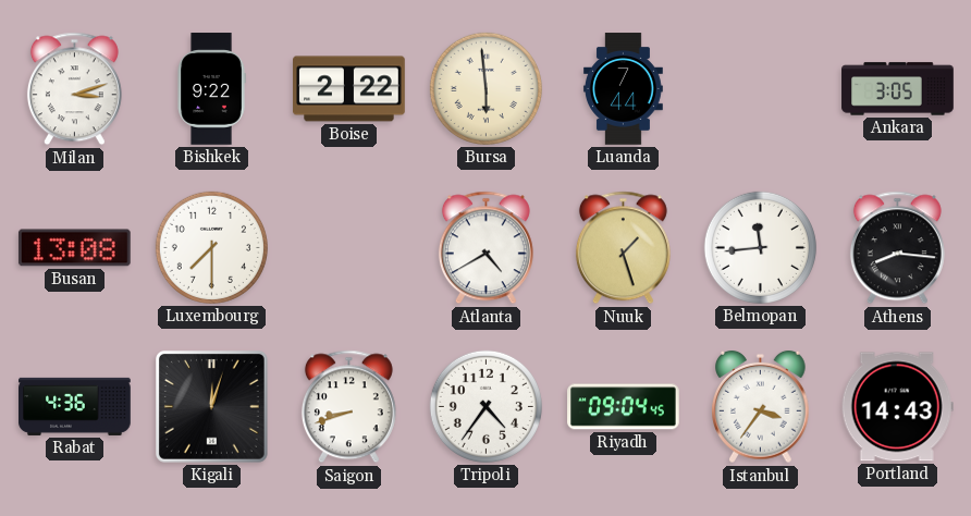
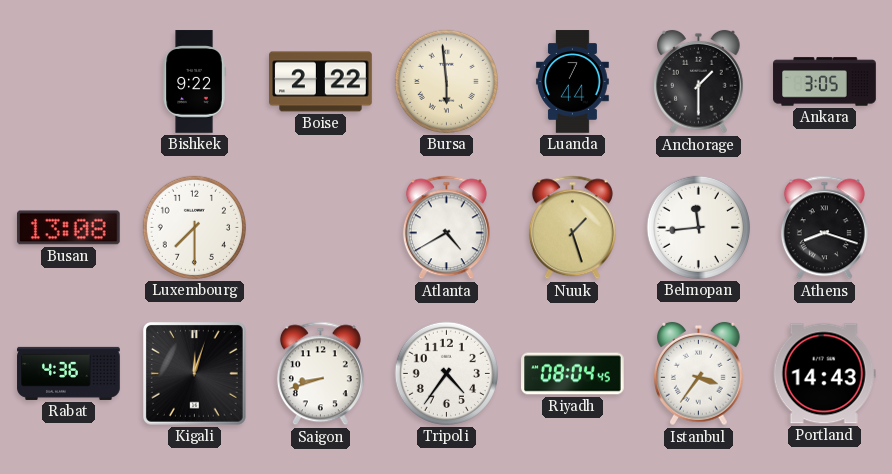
Milan: 3:12 -> none (74, 89)
Anchorage: none -> 1:30 (699, 82)
Athens: 8:16 -> 8:18 (824, 228)
Riyadh: 09:04 -> 08:04 (573, 374)
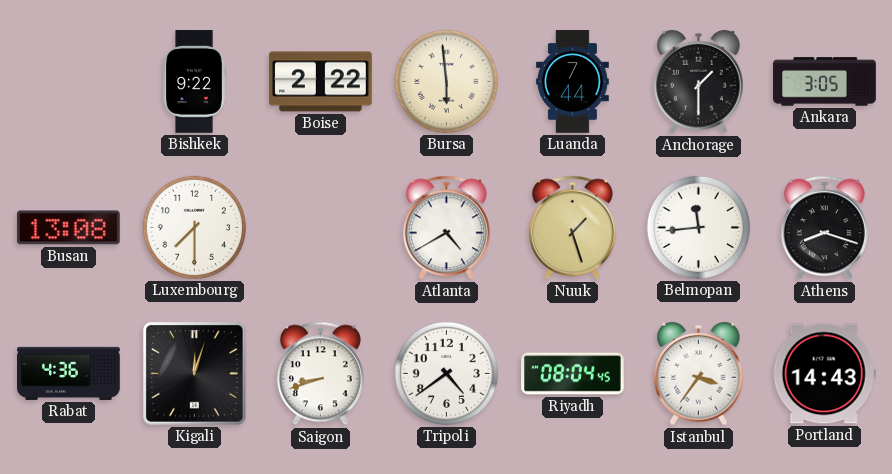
Tripoli: 4:36 -> 4:39 (446, 373)
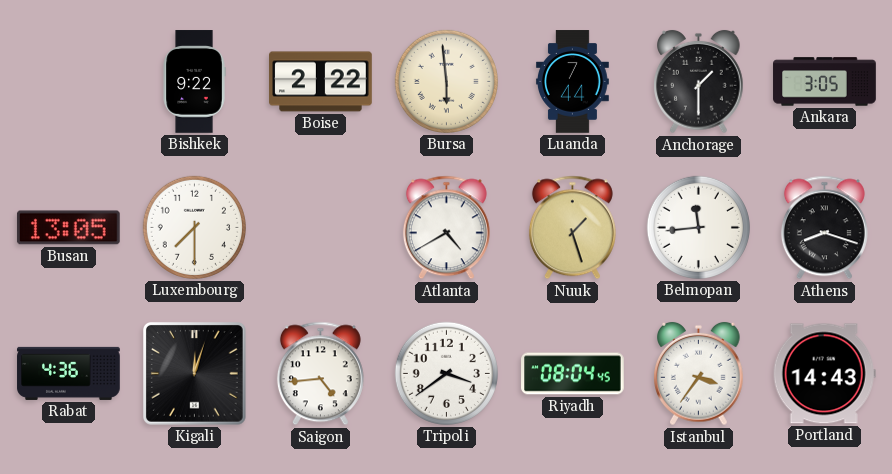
Busan: 13:08 -> 13:05 (68, 228)
Saigon: 8:42 -> 4:44 (320, 374)
Tripoli: 4:39 -> 3:39 (446, 373)
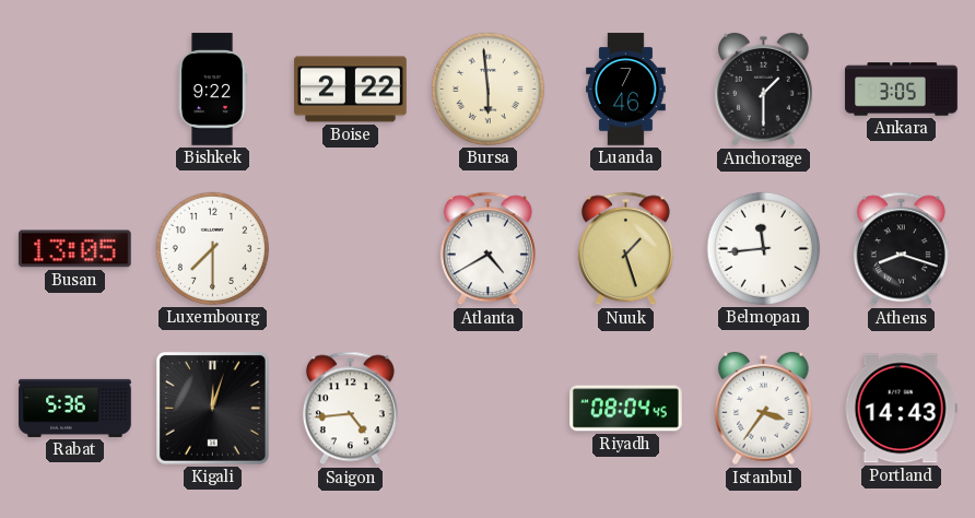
Luanda: 7:44 -> 7:46 (625, 90)
Rabat: 4:36 -> 5:36 (75, 408)
Tripoli: 3:39 -> none (446, 373)
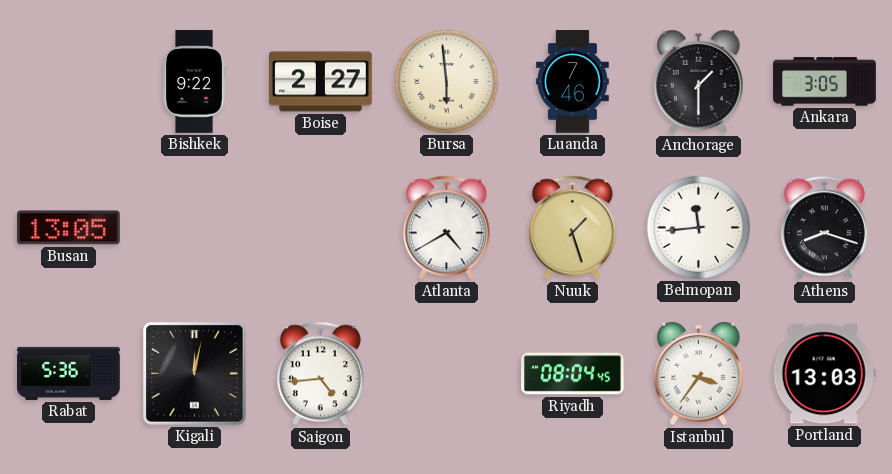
Boise: 2:22 -> 2:27 (321, 82)
Luxembourg: 7:30 -> none (212, 248)
Kigali: 12:03 -> 12:02 (195, 374)
Portland: 14:43 -> 13:03 (824, 374)
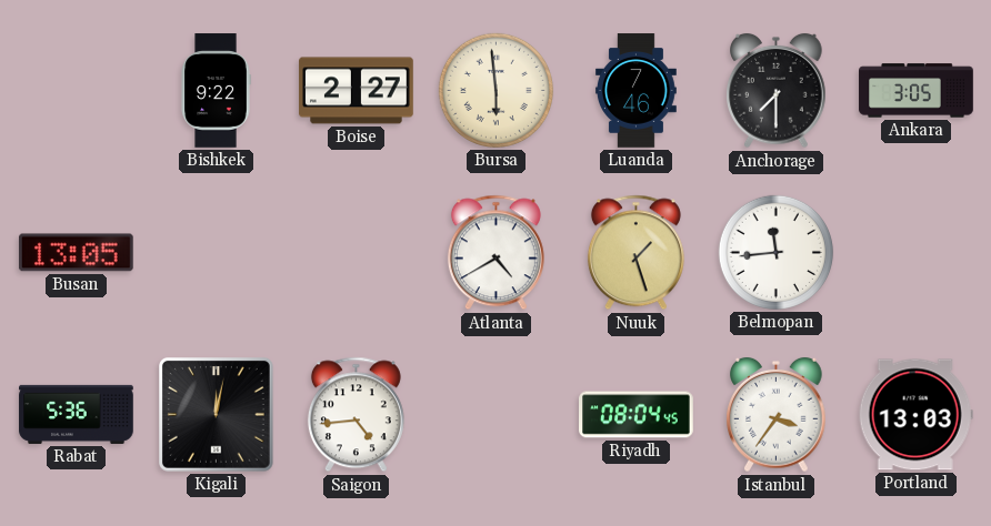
Anchorage: 1:30 -> 7:30 (777, 91)
Athens: 8:18 -> none (824, 228)
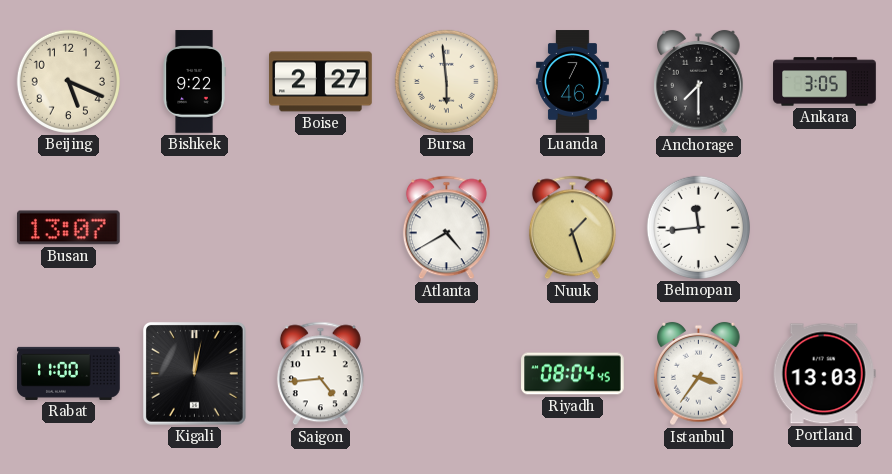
Beijing: none -> 5:19 (68, 81)
Busan: 13:05 -> 13:07 (68, 228)
Rabat: 5:36 -> 11:00 (69, 373)
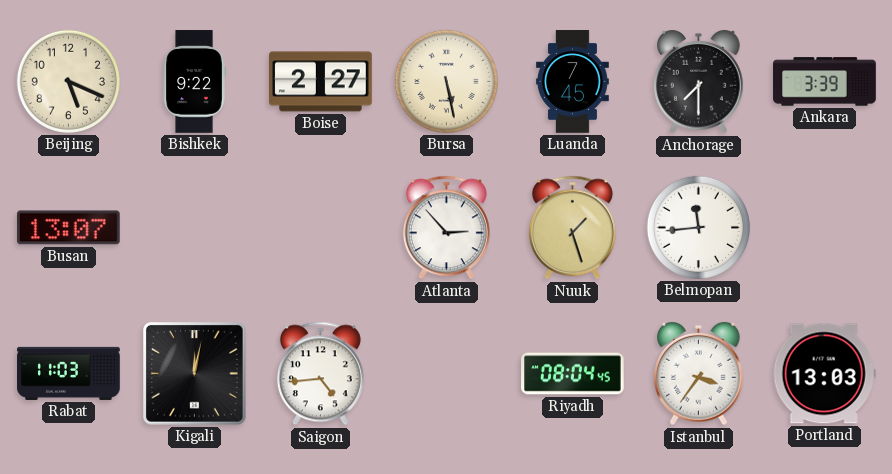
Bursa: 5:59 -> 5:28 (446, 81)
Luanda: 7:46 -> 7:45 (572, 82)
Ankara: 3:05 -> 3:39 (825, 82)
Atlanta: 4:40 -> 2:53 (446, 228)
Rabat: 11:00 -> 11:03 (69, 373)
